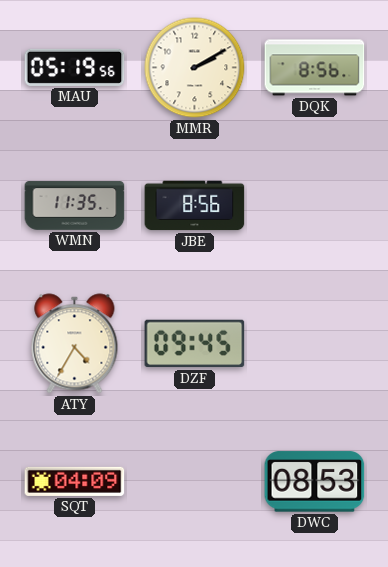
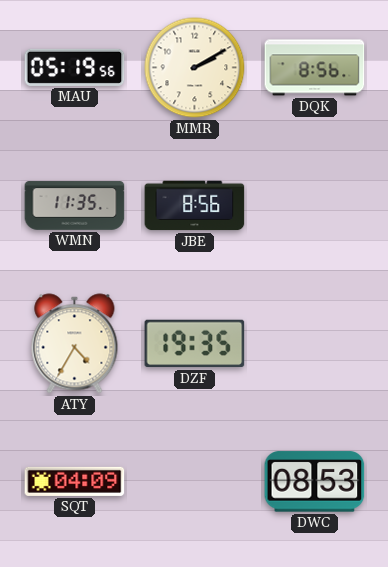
DZF: 09:45 -> 19:35 (195, 344)
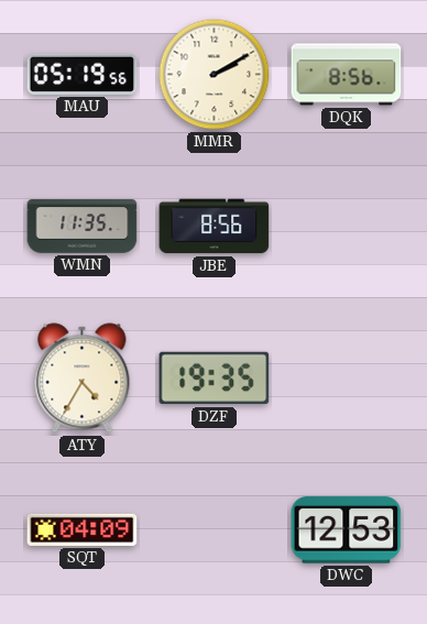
DWC: 08:53 -> 12:53 (347, 530)
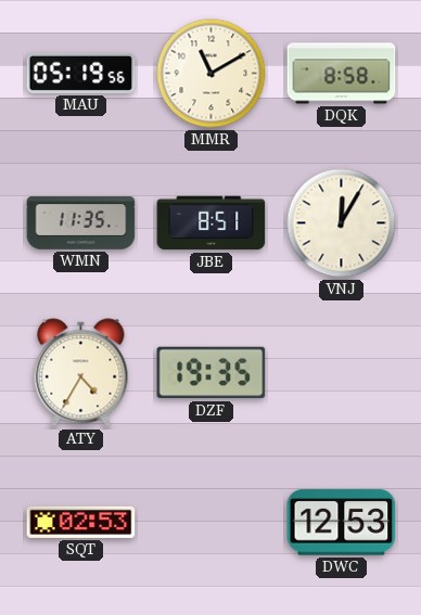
MMR: 2:10 -> 11:10 (212, 74)
DQK: 8:56 -> 8:58 (342, 74)
JBE: 8:56 -> 8:51 (212, 223)
VNJ: none -> 12:05 (342, 223)
SQT: 04:09 -> 02:53 (81, 522)
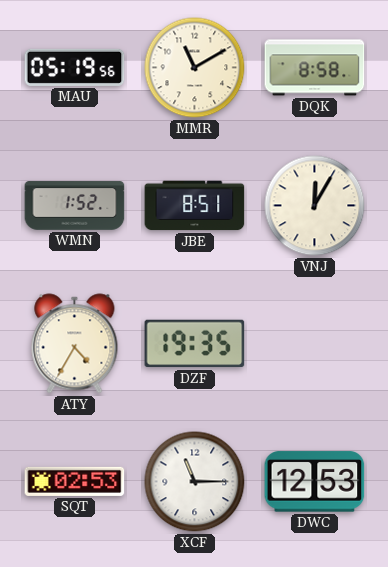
WMN: 11:35 -> 1:52 (75, 206)
XCF: none -> 11:15 (195, 482)
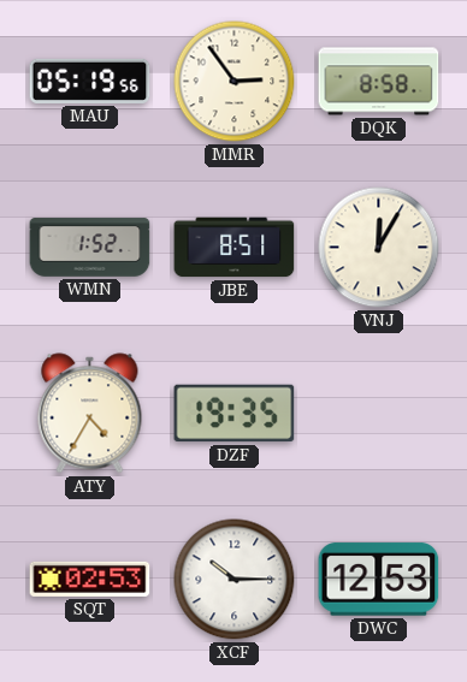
MMR: 11:10 -> 2:54 (235, 82)
XCF: 11:15 -> 10:15 (235, 580)
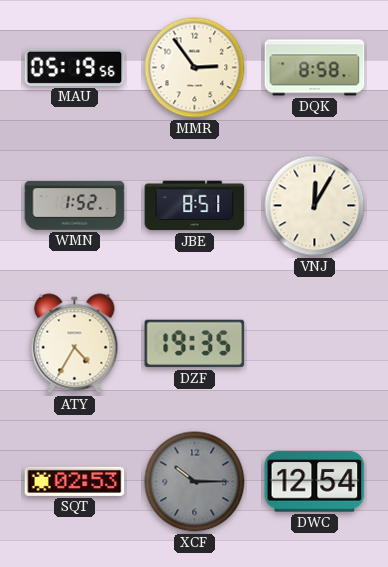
XCF dial: white -> grey (195, 482)
DWC: 12:53 -> 12:54 (315, 482)
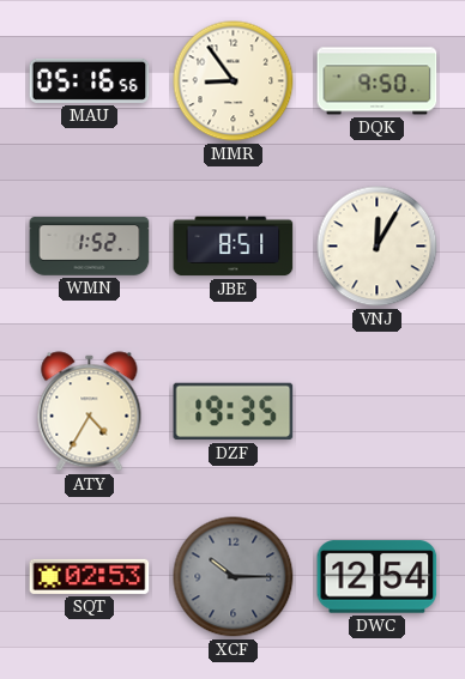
MAU: 05:19 -> 05:16 (90, 80)
MMR: 2:54 -> 8:54 (234, 81)
DQK: 8:58 -> 9:50 (378, 81)
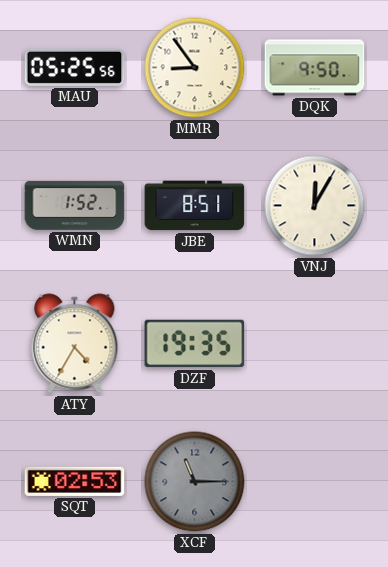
MAU: 05:16 -> 05:25 (75, 67)
XCF: 10:15 -> 11:15 (195, 482)
DWC: 12:54 -> none (378, 577)
